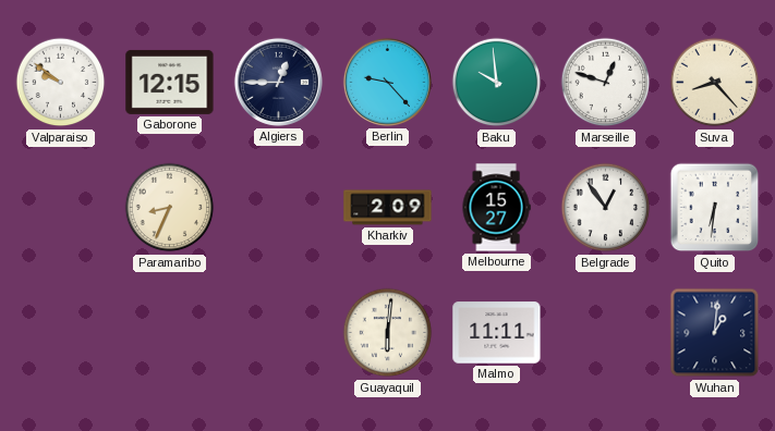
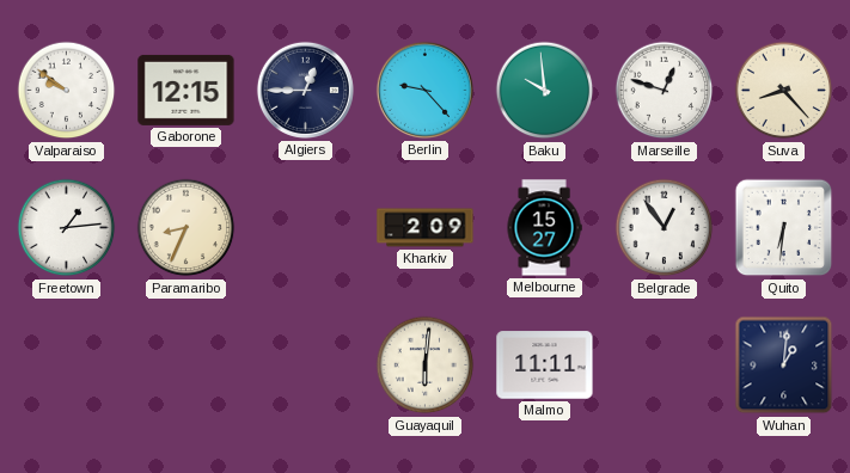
Freetown: none -> 1:14 (67, 228)
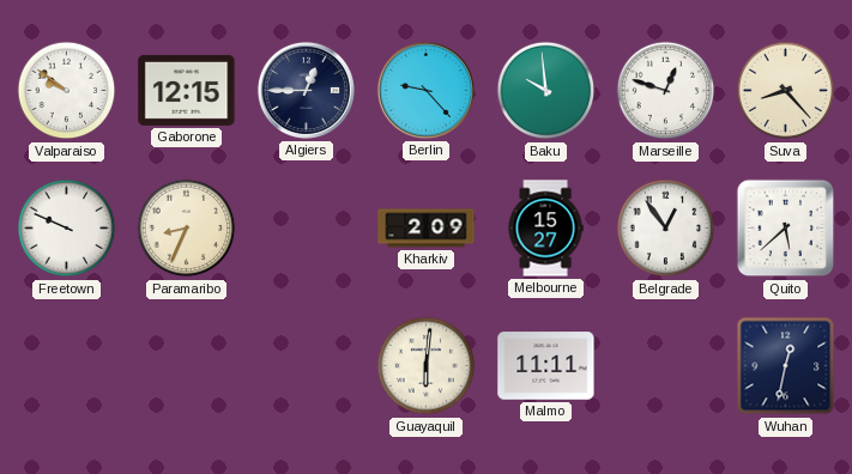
Freetown: 1:14 -> 9:49 (67, 229)
Quito: 6:31 -> 5:38 (786, 229)
Wuhan: 1:01 -> 12:32 (786, 366)
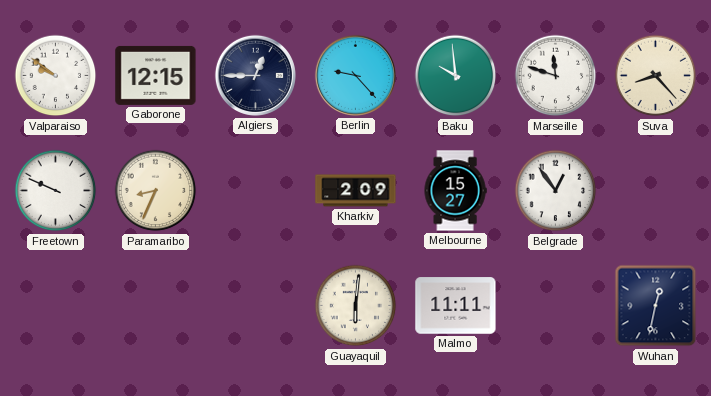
Marseille: 12:48 -> 11:48 (556, 76)
Quito: 5:38 -> none (786, 229)
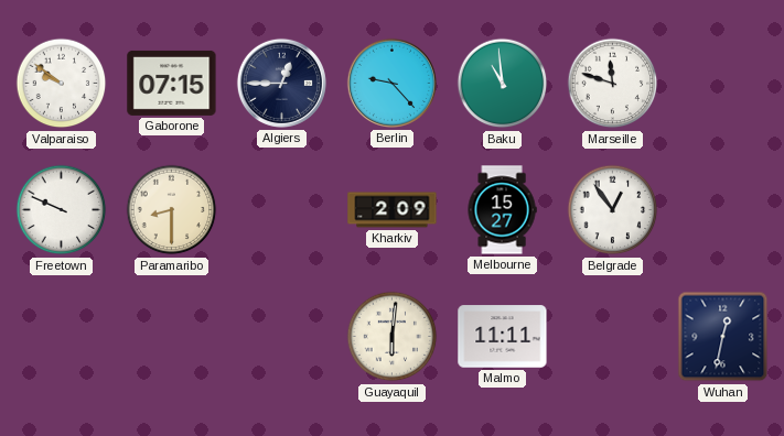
Gaborone: 12:15 -> 07:15 (172, 83)
Baku: 9:59 -> 10:59 (503, 84)
Suva: 8:23 -> none (656, 76)
Paramaribo: 8:34 -> 8:30 (172, 210)
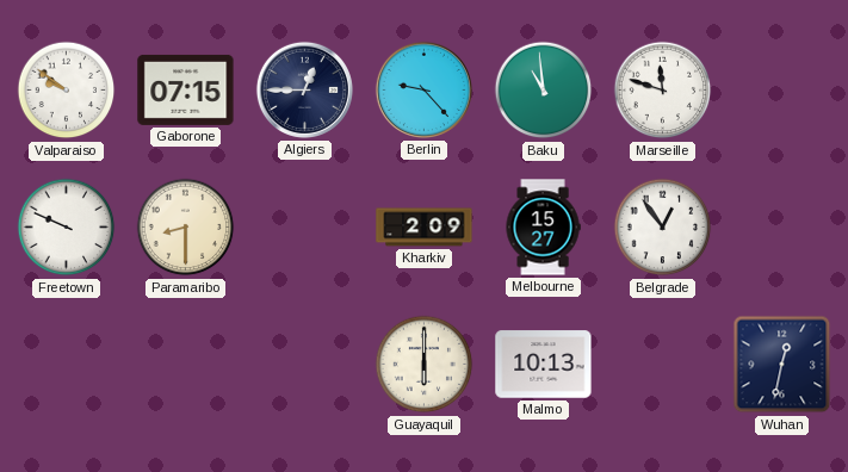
Guayaquil: 6:01 -> 6:00 (425, 365)
Malmo: 11:11 -> 10:13 (544, 365)
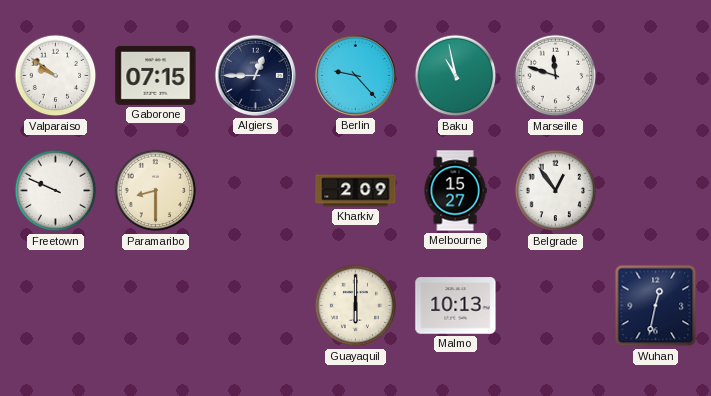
Baku: 10:59 -> 10:58 (456, 76)
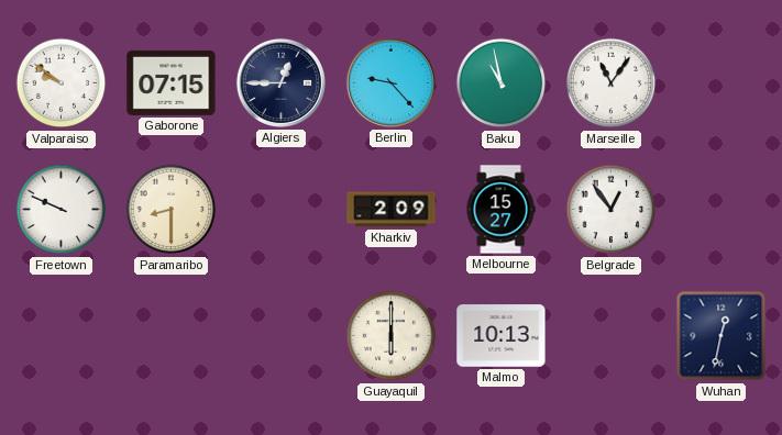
Marseille: 11:48 -> 11:06 (612, 83)
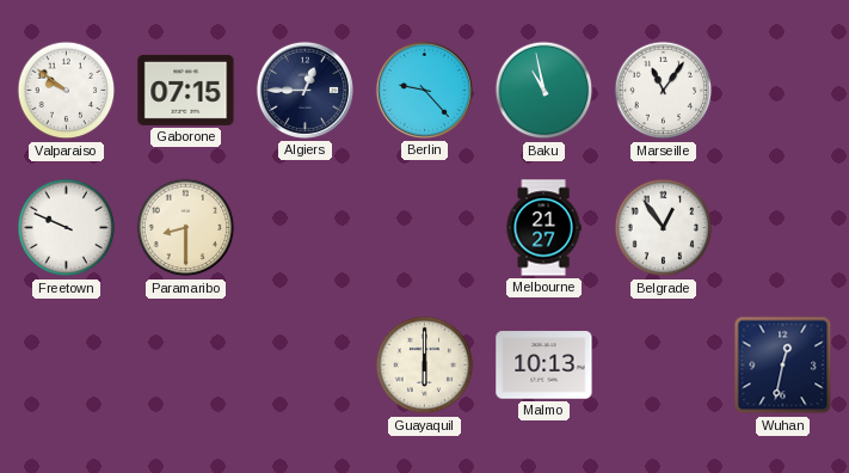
Kharkiv: 2:09 -> none (392, 210)
Melbourne: 15:27 -> 21:27 (543, 228)
